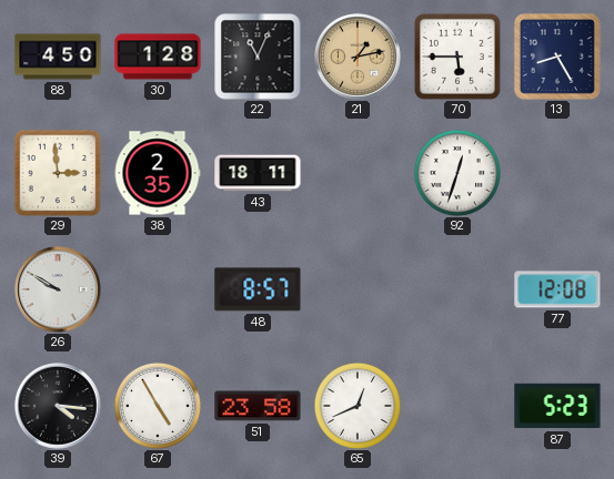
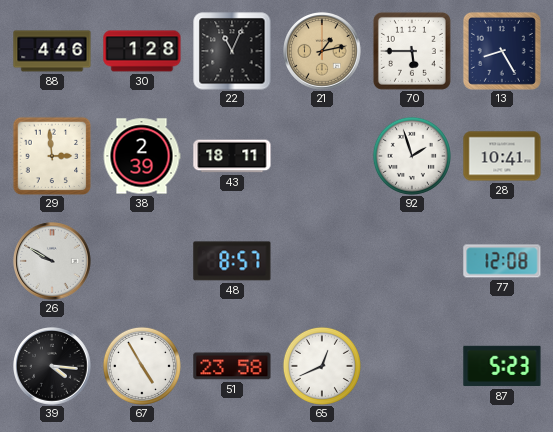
88: 4:50 -> 4:46 (52, 51)
38: 2:35 -> 2:39 (142, 156)
92: 12:33 -> 1:57 (412, 156)
28: none -> 10:41 (502, 156)
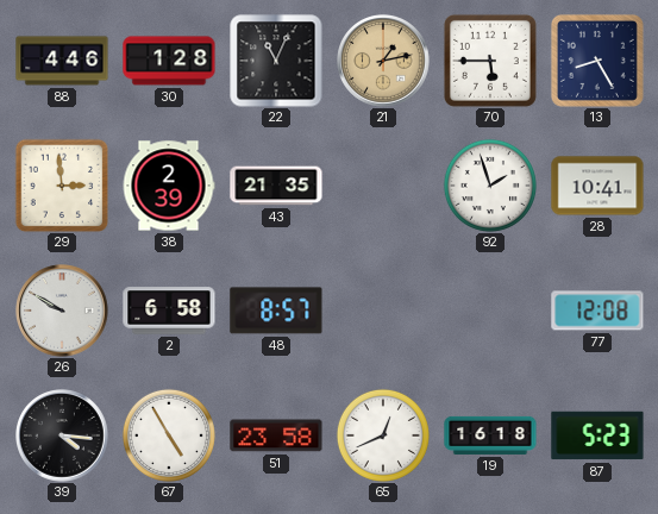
43: 18:11 -> 21:35 (276, 186)
2: none -> 6:58 (169, 311)
19: none -> 16:18 (490, 435)
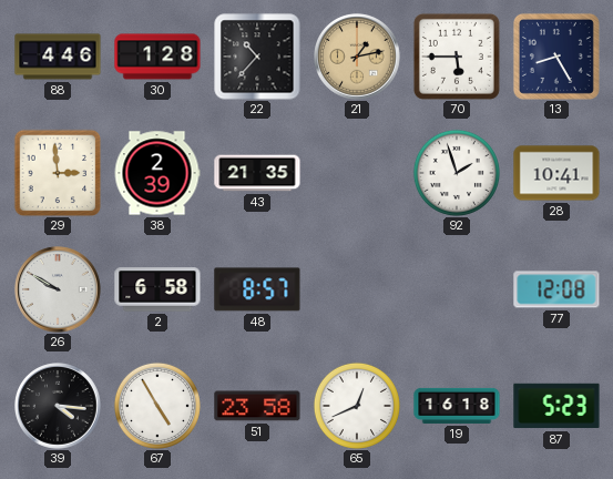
22: 11:04 -> 10:37 (257, 57)
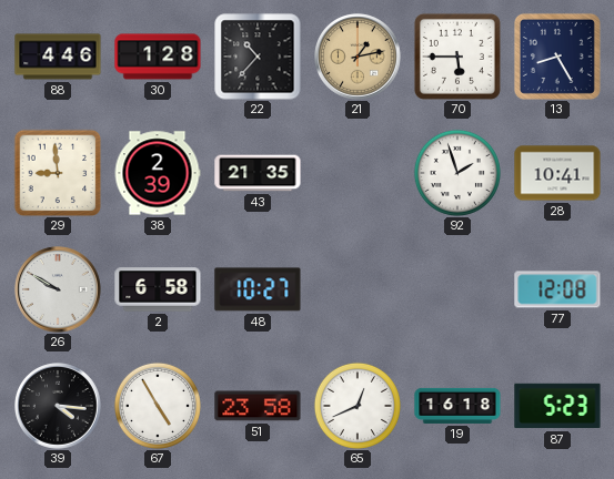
29: 2:59 -> 8:59 (58, 173)
48: 8:57 -> 10:27 (258, 289)
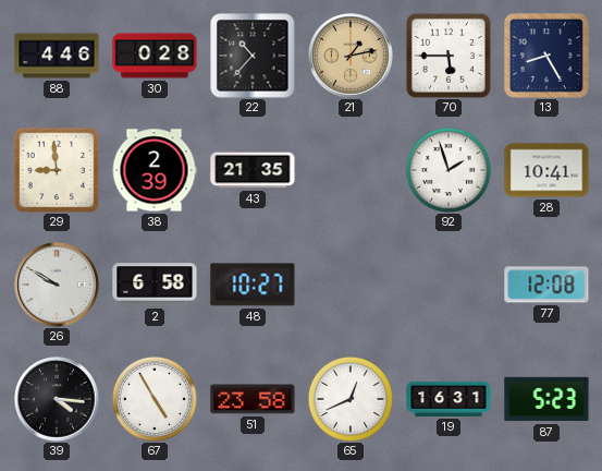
30: 1:28 -> 0:28 (155, 56)
19: 16:18 -> 16:31 (449, 399)
